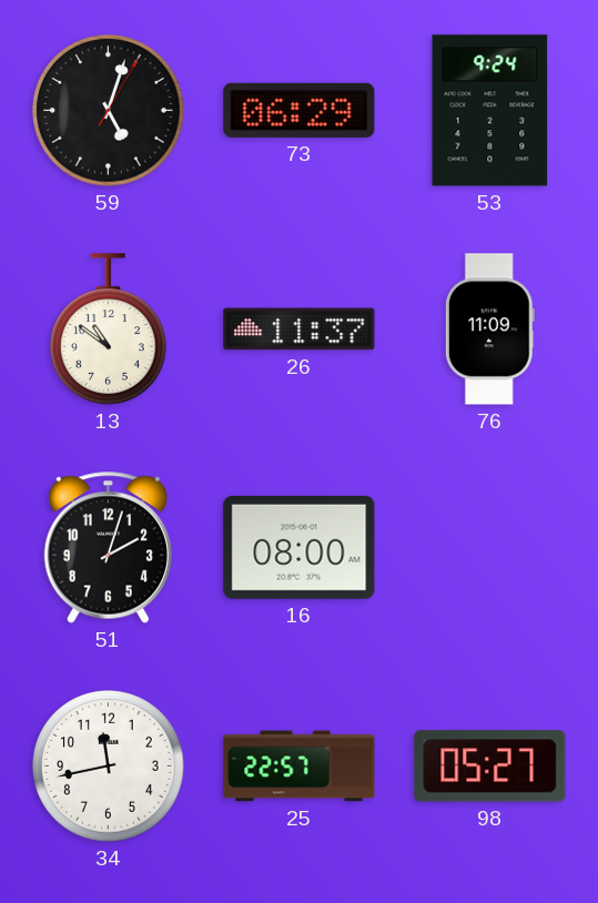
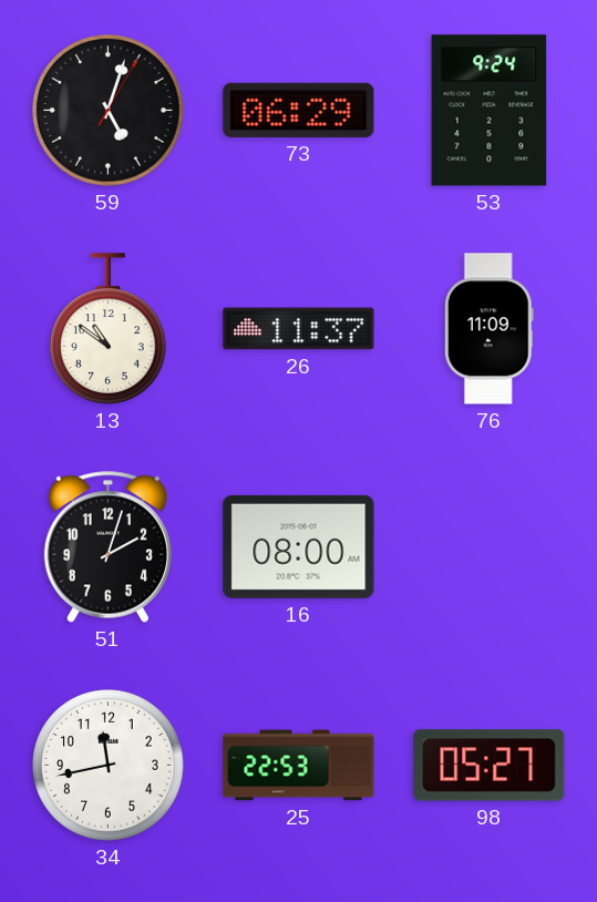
25: 22:57 -> 22:53 (299, 766)
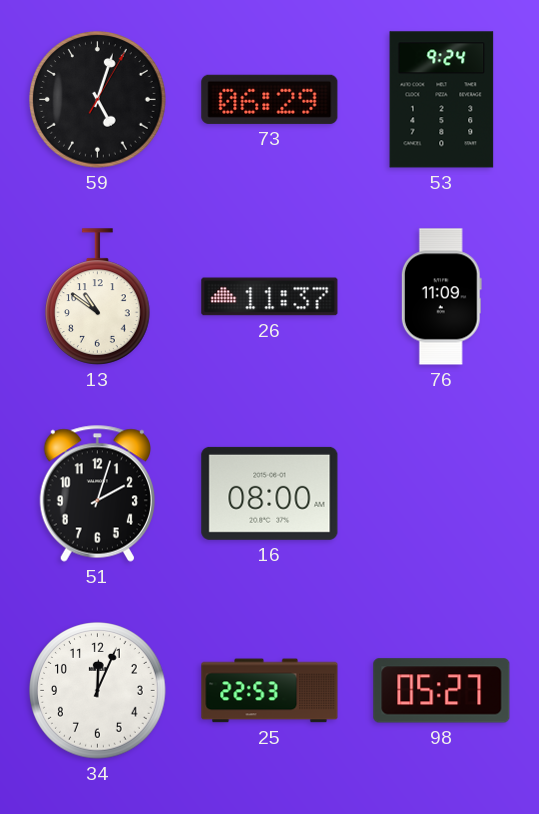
34: 11:43 -> 12:04 (98, 691)
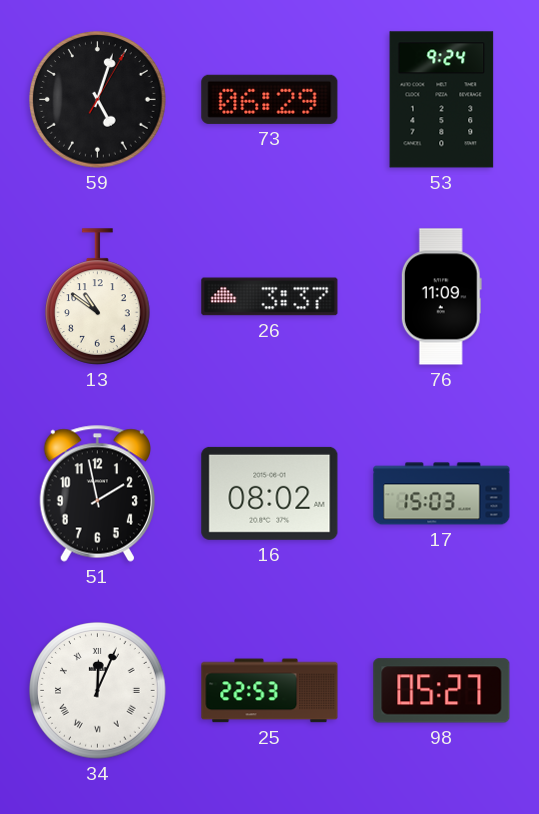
26: 11:37 -> 3:37 (270, 297)
51: 2:03 -> 1:58 (97, 493)
16: 08:00 -> 08:02 (270, 493)
17: none -> 15:03 (442, 494)
34 numerals: Arabic -> Roman (98, 691)
